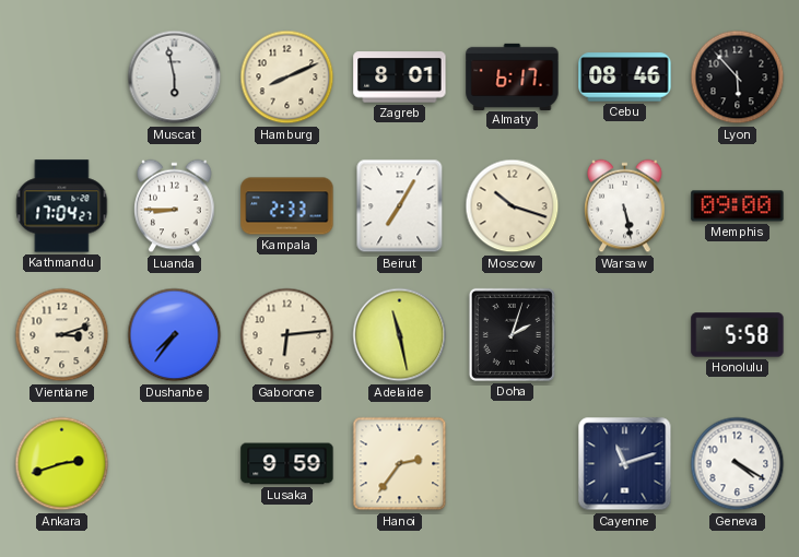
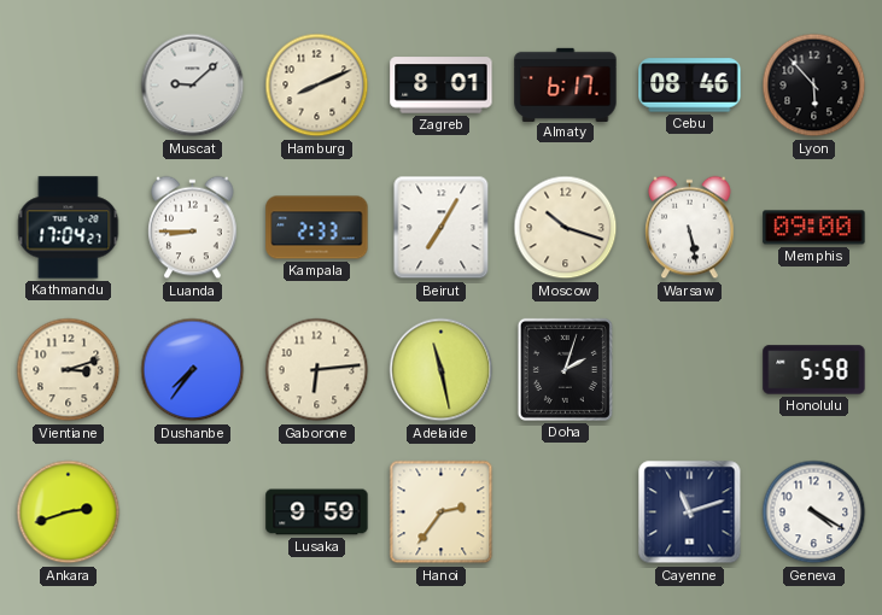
Muscat: 5:58 -> 9:08 (193, 86)
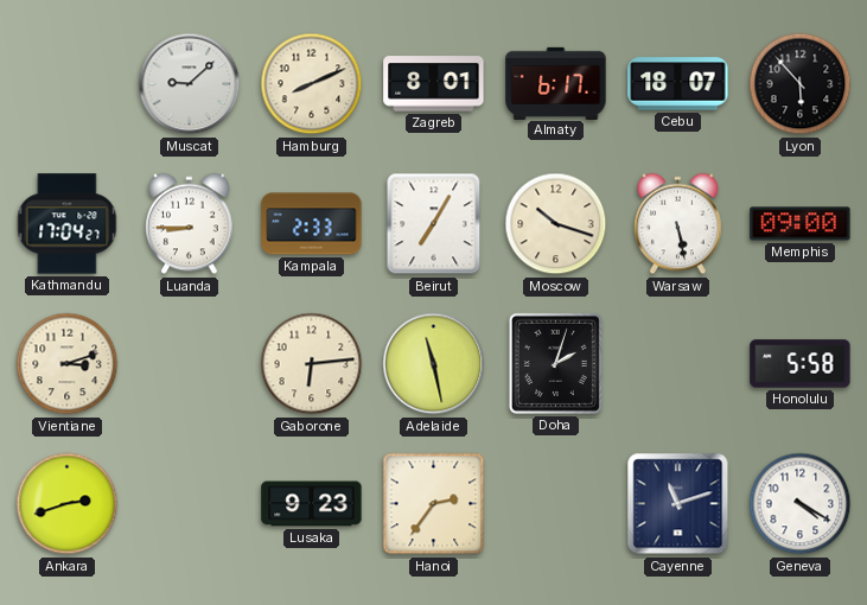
Cebu: 08:46 -> 18:07 (678, 84)
Dushanbe: 7:36 -> none (193, 370)
Lusaka: 9:59 -> 9:23 (312, 504)
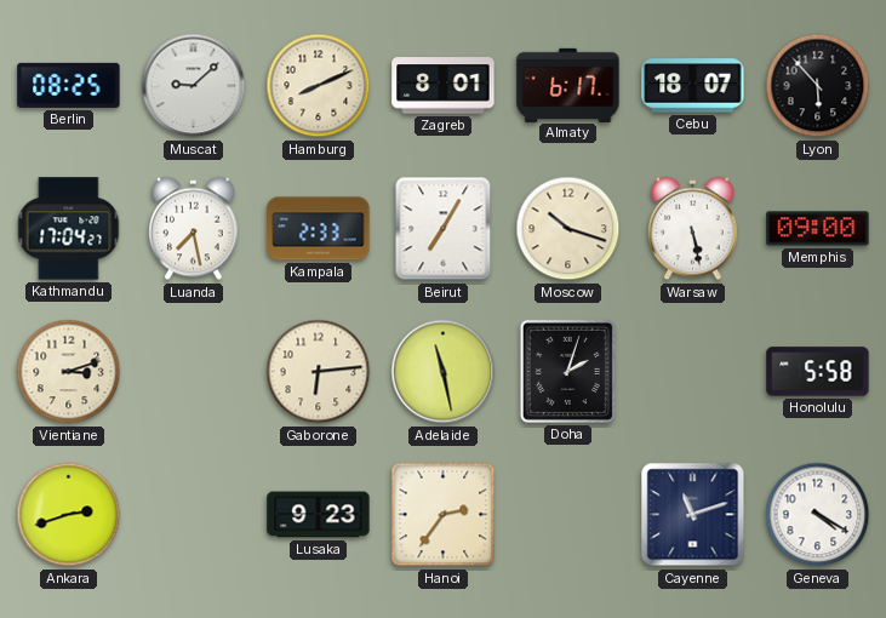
Berlin: none -> 08:25 (69, 85)
Luanda: 8:45 -> 7:28 (194, 229)
